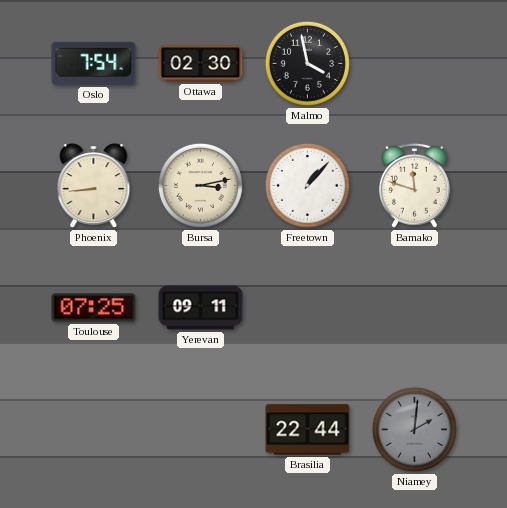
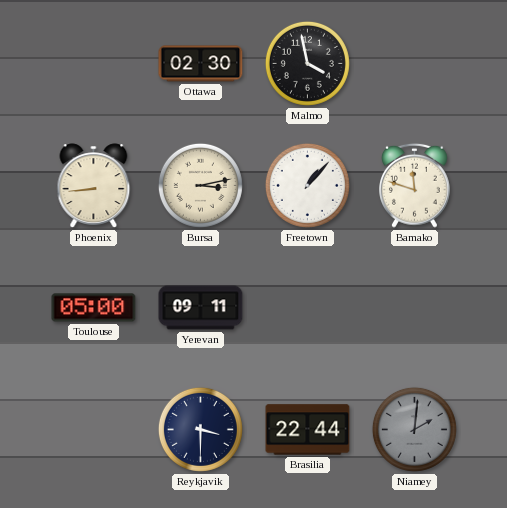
Oslo: 7:54 -> none (94, 63)
Toulouse: 07:25 -> 05:00 (94, 308)
Reykjavik: none -> 3:30 (200, 429)
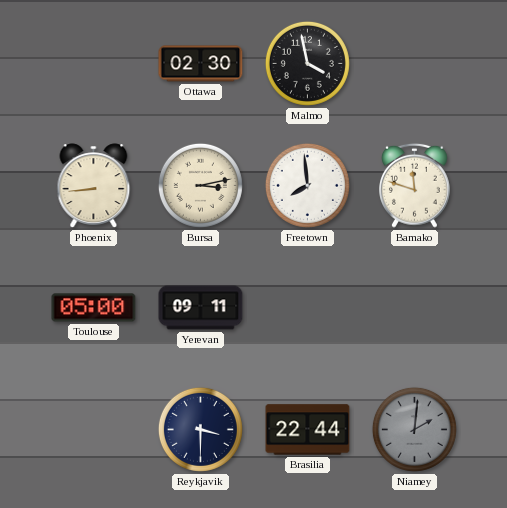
Freetown: 1:07 -> 7:59 (307, 185)
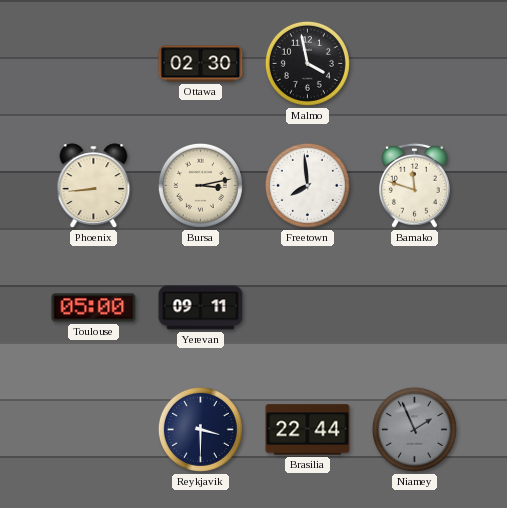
Niamey: 2:01 -> 1:56 (414, 429)
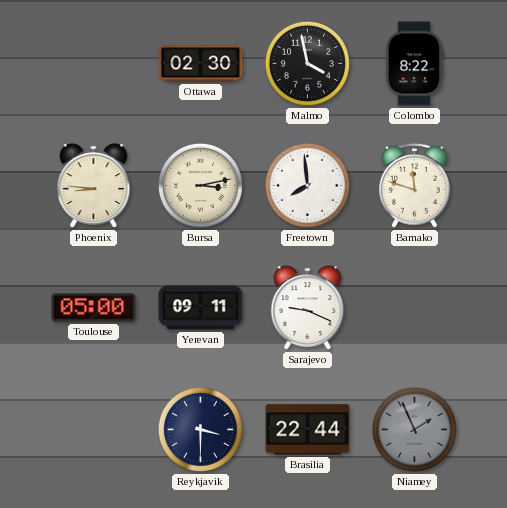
Colombo: none -> 8:22 (414, 64)
Phoenix: 8:44 -> 8:46 (94, 186)
Sarajevo: none -> 9:19 (308, 308)
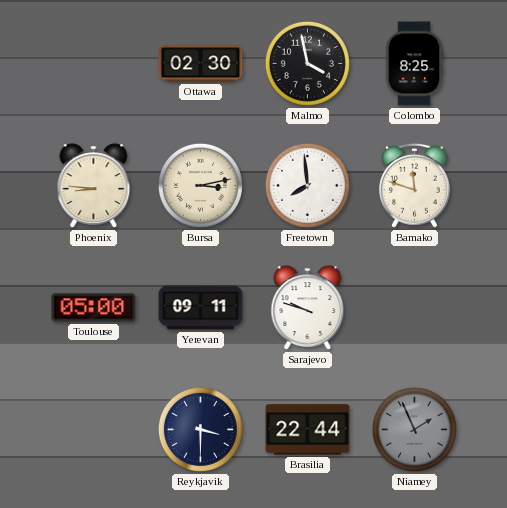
Colombo: 8:22 -> 8:25 (414, 64)
Sarajevo: 9:19 -> 9:48 (308, 308)
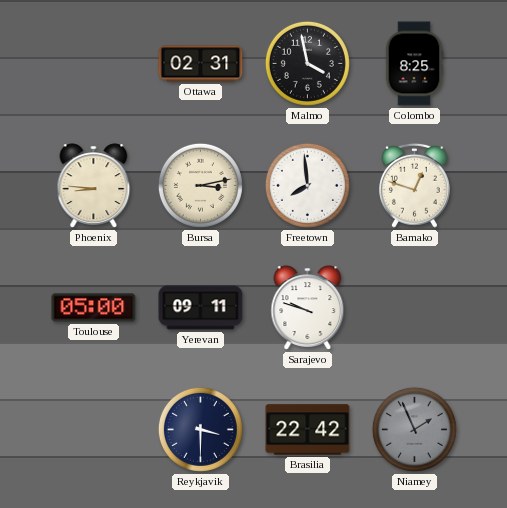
Ottawa: 02:30 -> 02:31 (201, 64)
Bamako: 11:48 -> 12:48 (415, 185)
Brasilia: 22:44 -> 22:42 (308, 430)
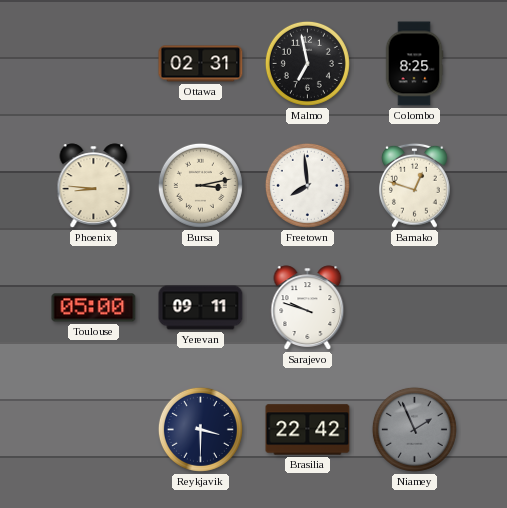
Malmo: 3:58 -> 6:58 (307, 63)
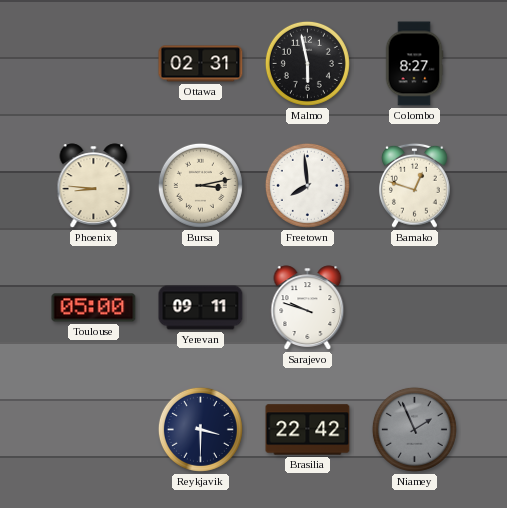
Malmo: 6:58 -> 5:58 (307, 63)
Colombo: 8:25 -> 8:27 (414, 64)
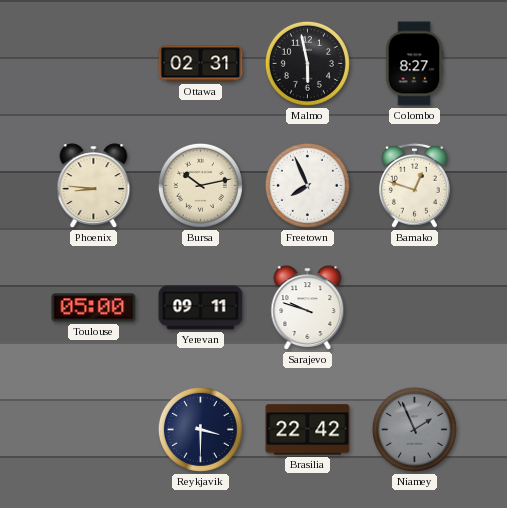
Bursa: 3:13 -> 10:13 (200, 185)
Freetown: 7:59 -> 7:56 (307, 185)
